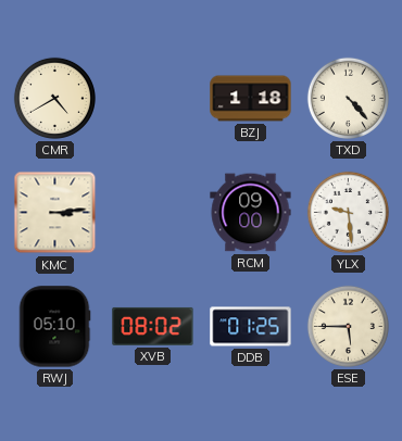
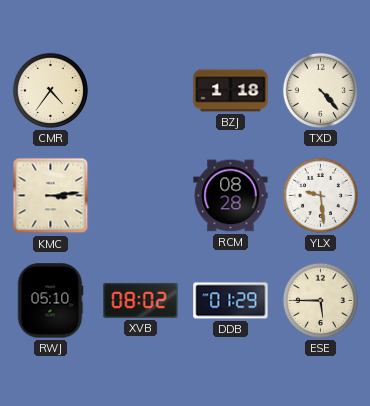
CMR: 4:40 -> 4:36 (50, 90)
RCM: 09:00 -> 08:28 (231, 196)
DDB: 01:25 -> 01:29 (231, 301)
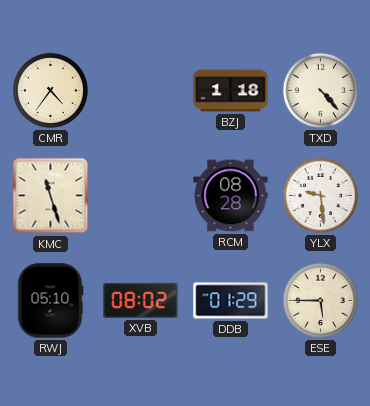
KMC: 3:14 -> 11:27 (51, 196)
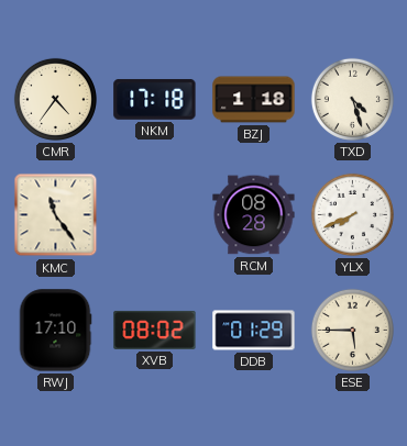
NKM: none -> 17:18 (155, 99)
TXD: 4:23 -> 4:27 (352, 99)
KMC: 11:27 -> 11:24 (56, 215)
YLX: 9:29 -> 7:41 (352, 214)
RWJ: 05:10 -> 17:10 (55, 331)
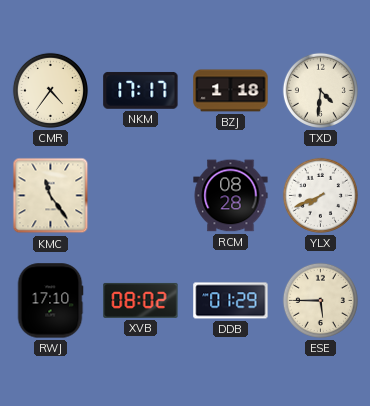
NKM: 17:18 -> 17:17 (141, 90)
TXD: 4:27 -> 4:31 (320, 90)
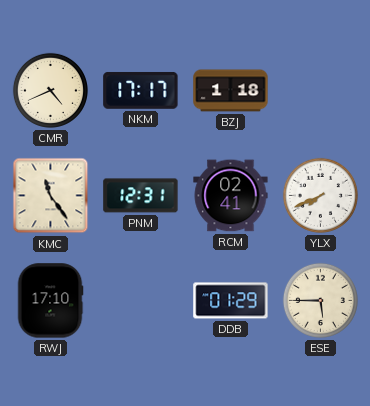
CMR: 4:36 -> 4:41 (50, 90)
TXD: 4:31 -> none (320, 90)
PNM: none -> 12:31 (141, 196)
RCM: 08:28 -> 02:41 (231, 196)
XVB: 08:02 -> none (141, 300)
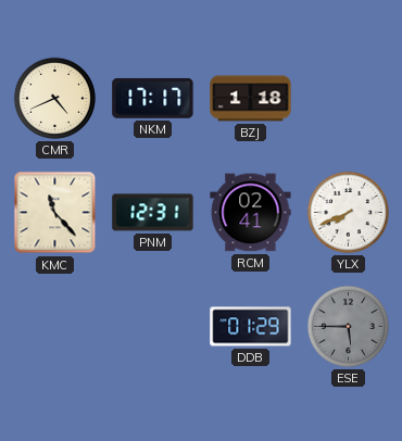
KMC: 11:24 -> 11:23 (55, 213)
RWJ: 17:10 -> none (50, 301)
ESE dial: cream -> grey (348, 326)
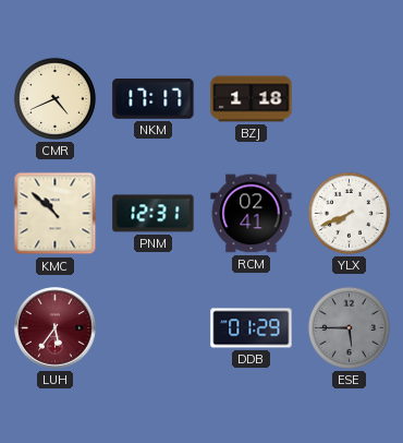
KMC: 11:23 -> 10:52 (56, 214)
LUH: none -> 5:36 (56, 328)
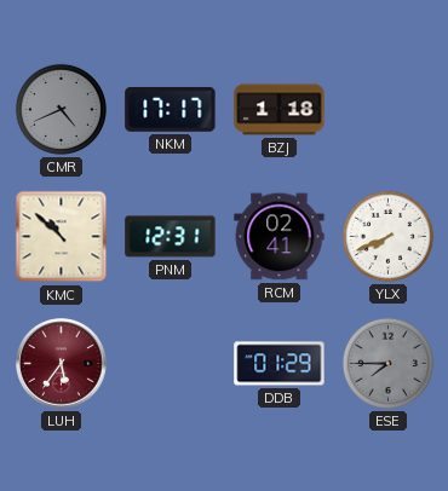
CMR dial: cream -> grey (61, 109)
ESE: 5:45 -> 7:45 (387, 363)
